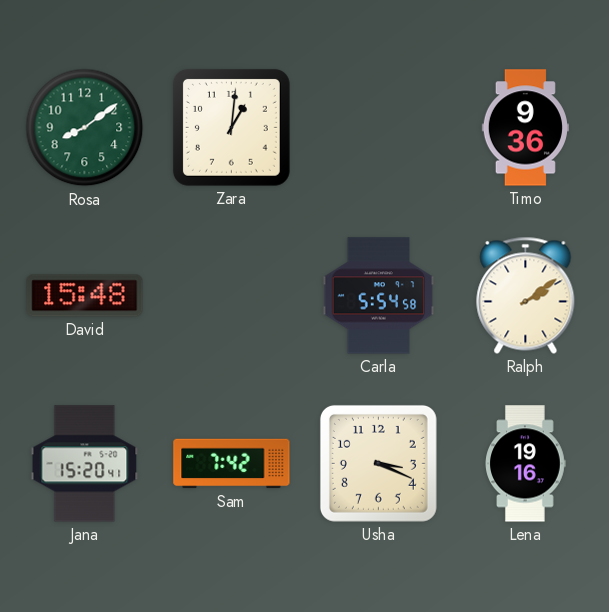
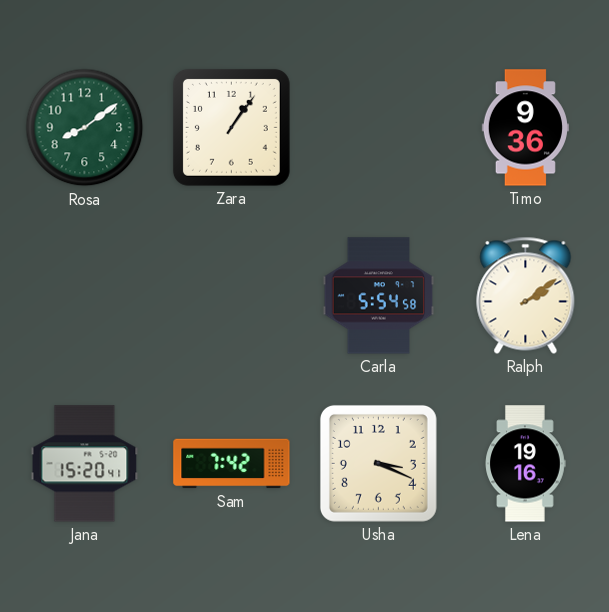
Zara: 1:01 -> 1:06 (231, 127)
David: 15:48 -> none (85, 296)
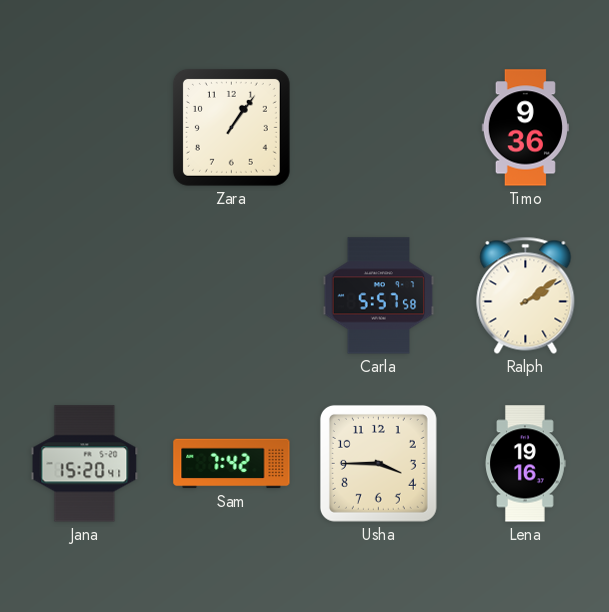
Rosa: 8:09 -> none (85, 128)
Carla: 5:54 -> 5:57 (379, 296)
Usha: 3:19 -> 3:45 (378, 463)
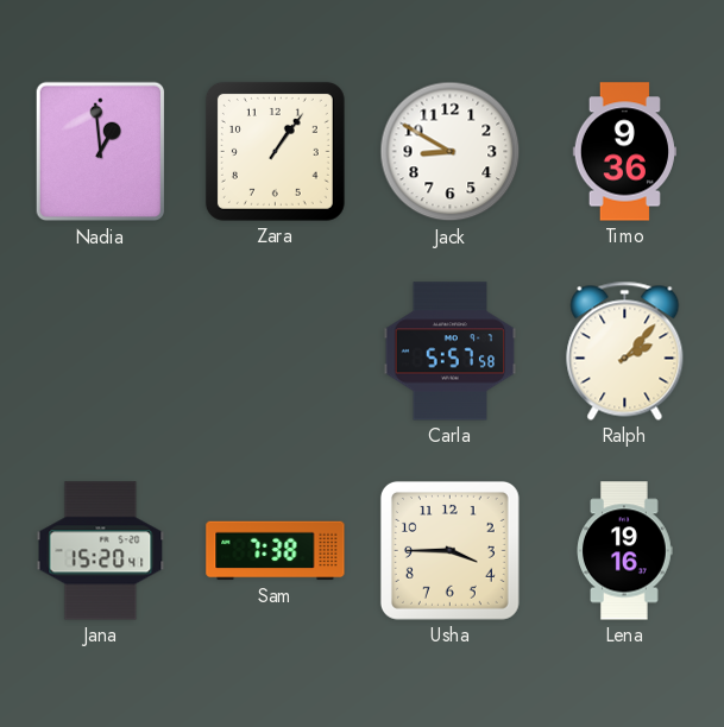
Nadia: none -> 12:59 (101, 152)
Jack: none -> 8:50 (451, 152)
Ralph: 2:09 -> 2:07 (625, 350)
Sam: 7:42 -> 7:38 (276, 551)
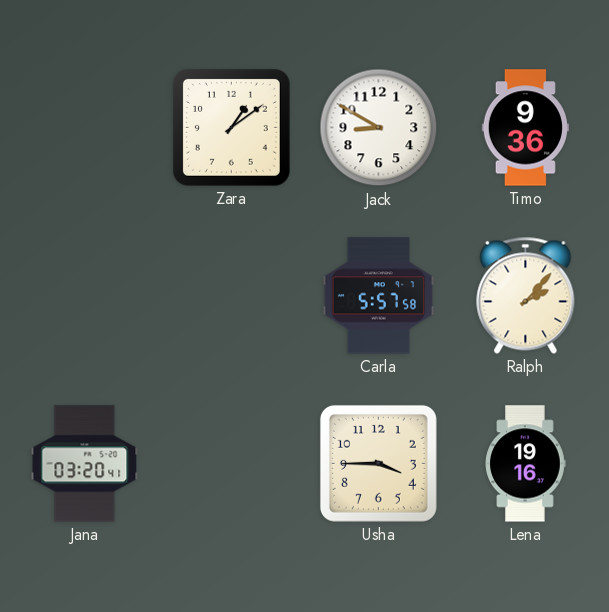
Nadia: 12:59 -> none (101, 152)
Zara: 1:06 -> 1:09 (231, 127)
Jana: 15:20 -> 03:20 (85, 464)
Sam: 7:38 -> none (276, 551)
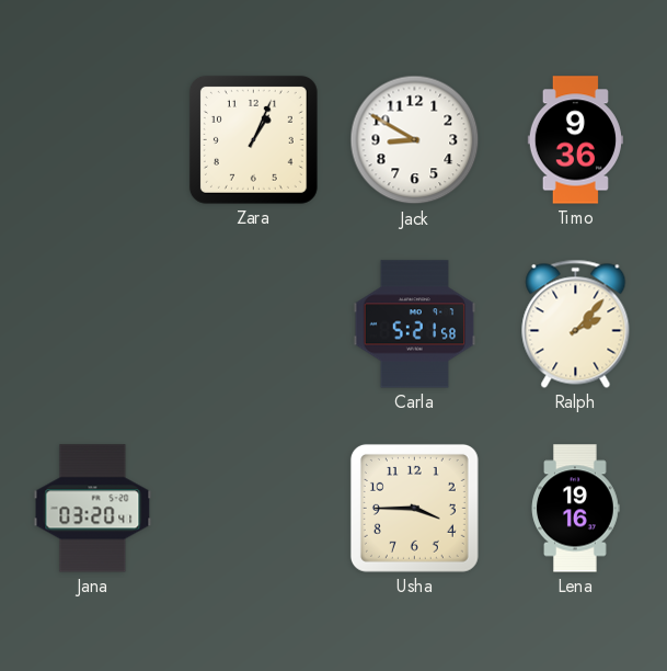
Zara: 1:09 -> 1:04 (253, 139)
Carla: 5:57 -> 5:21 (415, 325)
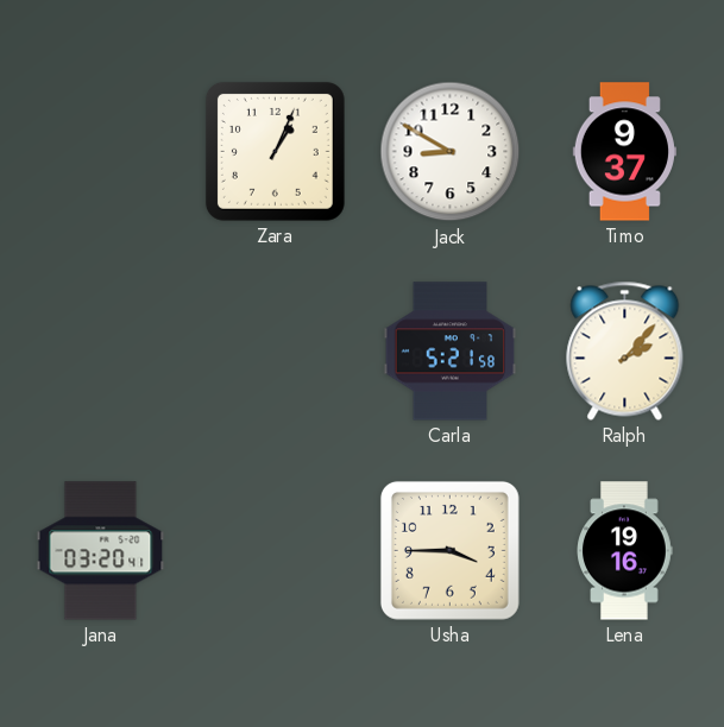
Timo: 9:36 -> 9:37 (624, 152)
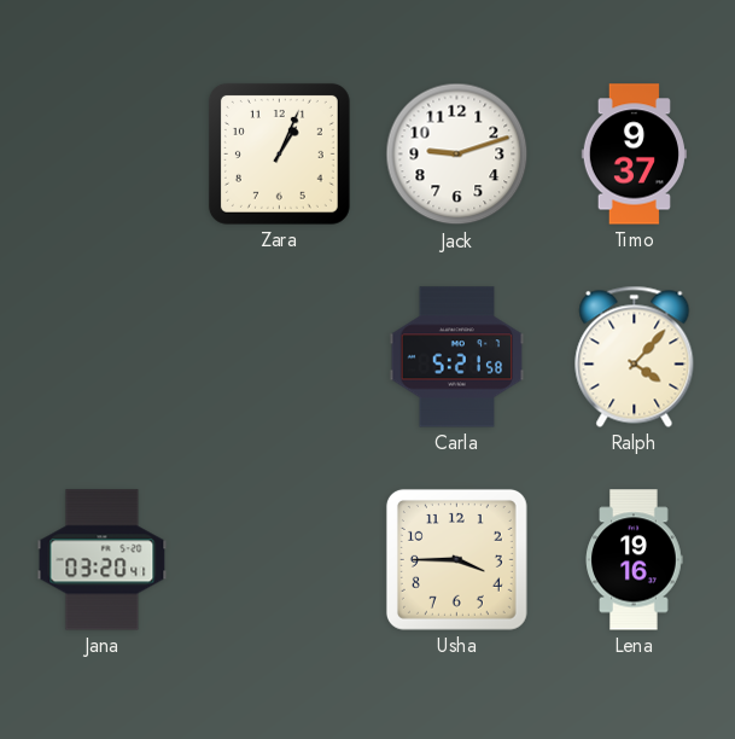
Jack: 8:50 -> 9:12 (457, 155)
Ralph: 2:07 -> 4:07 (635, 356)
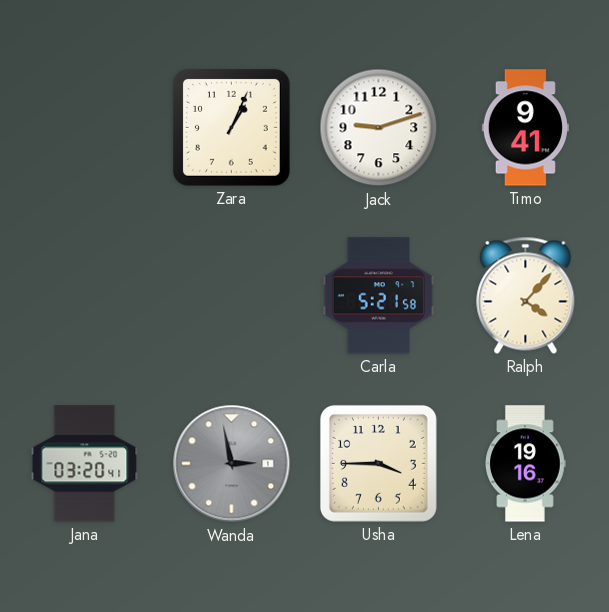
Timo: 9:37 -> 9:41 (525, 128)
Wanda: none -> 2:58 (232, 464)
